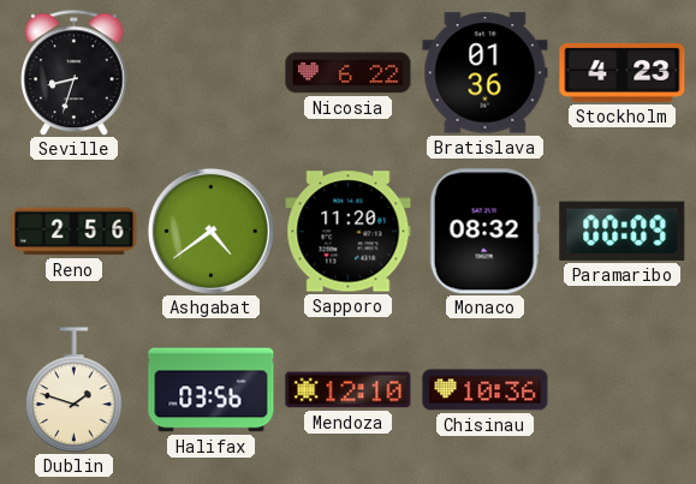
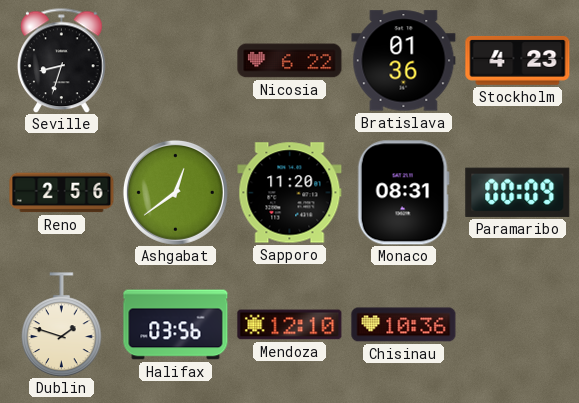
Ashgabat: 4:39 -> 12:39 (175, 192)
Monaco: 08:32 -> 08:31 (403, 193)
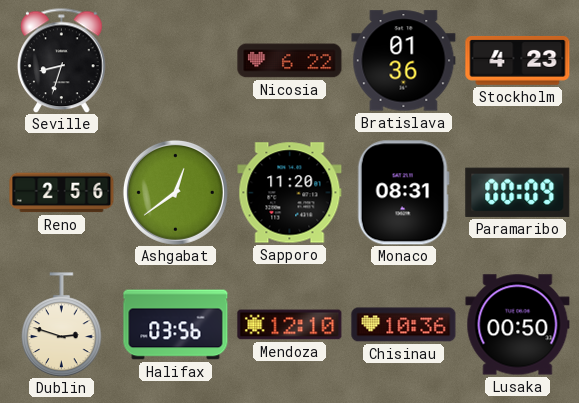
Dublin: 1:48 -> 2:48 (62, 325)
Lusaka: none -> 00:50 (518, 325)
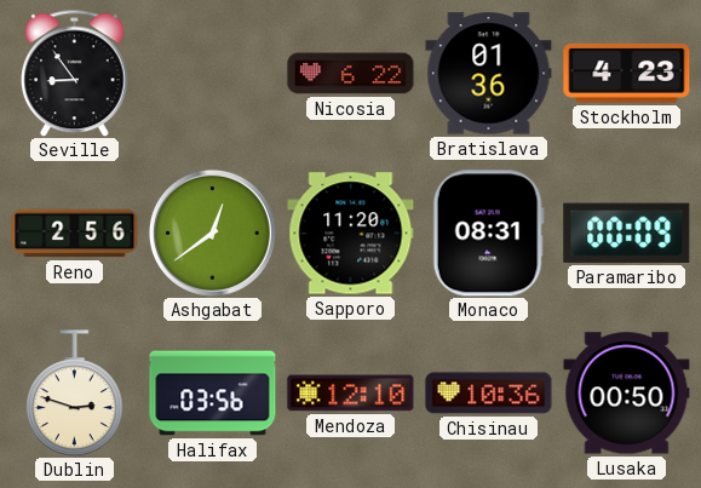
Seville: 8:33 -> 8:54 (75, 73)
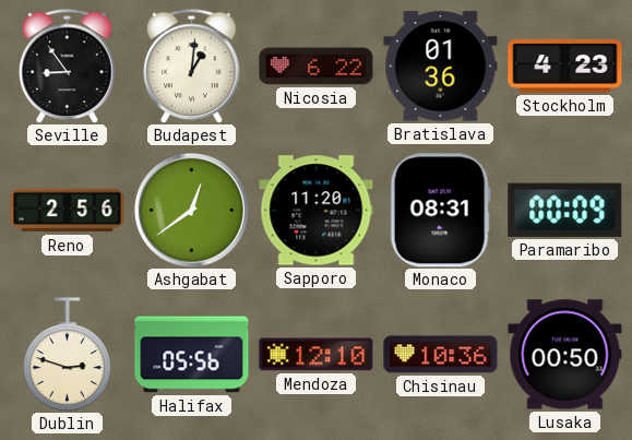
Budapest: none -> 1:01 (192, 66)
Halifax: 03:56 -> 05:56 (192, 355)
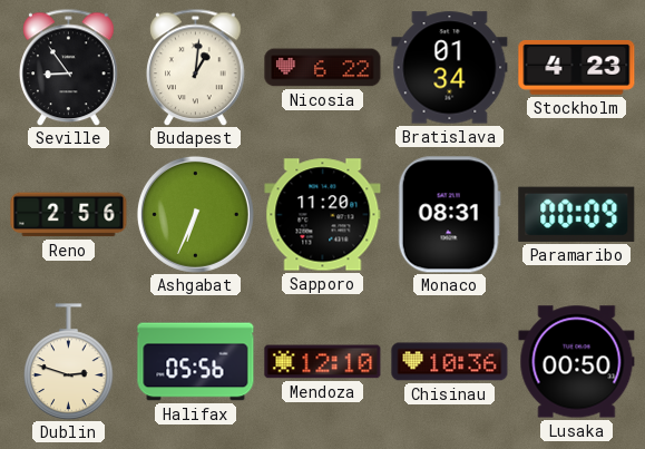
Bratislava: 01:36 -> 01:34 (450, 68)
Ashgabat: 12:39 -> 6:34 (195, 214)
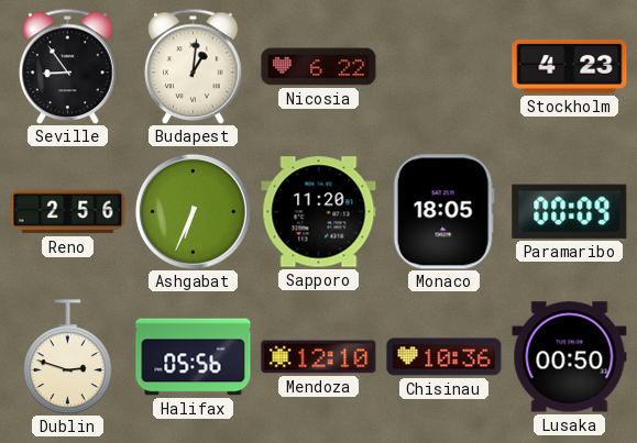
Bratislava: 01:34 -> none (450, 68)
Monaco: 08:31 -> 18:05 (443, 212)
